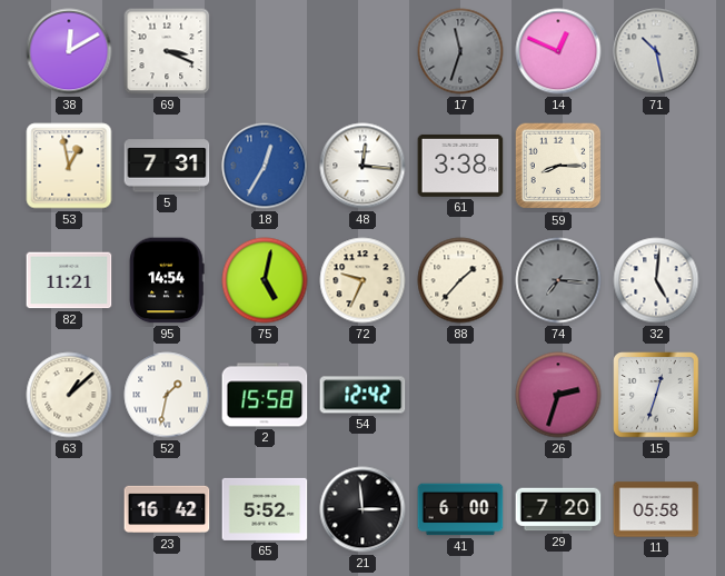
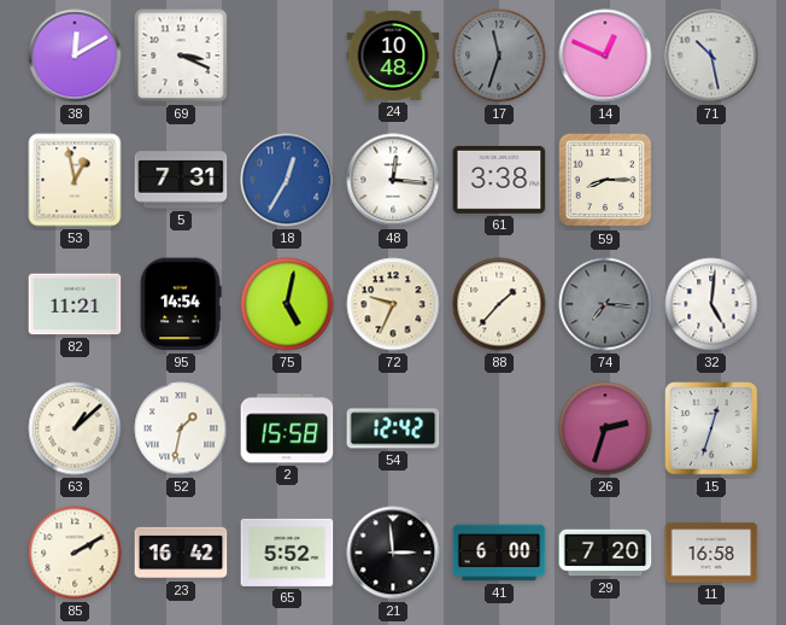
24: none -> 10:48 (393, 56)
85: none -> 2:10 (75, 553)
11: 05:58 -> 16:58 (711, 553)
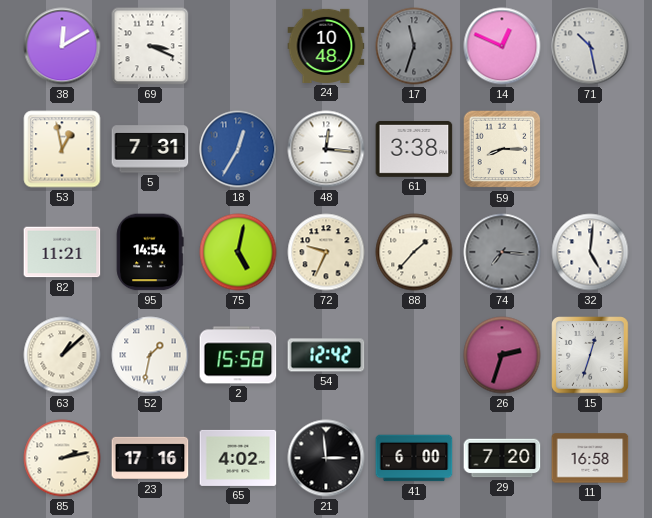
85: 2:10 -> 2:13 (62, 458)
23: 16:42 -> 17:16 (150, 458)
65: 5:52 -> 4:02 (238, 458)
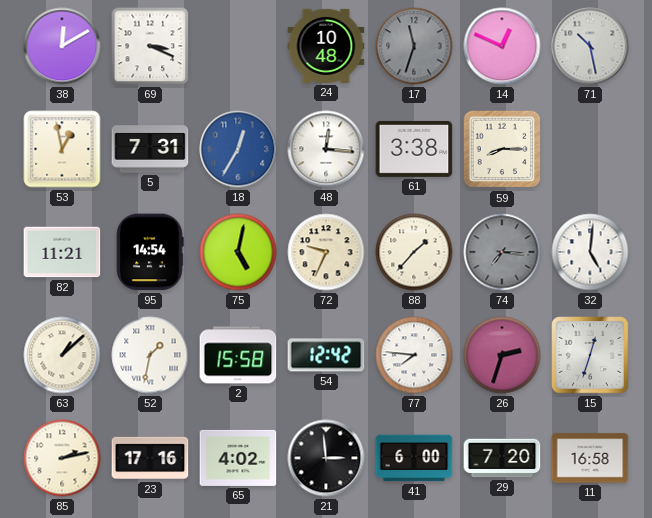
77: none -> 7:46 (414, 355)
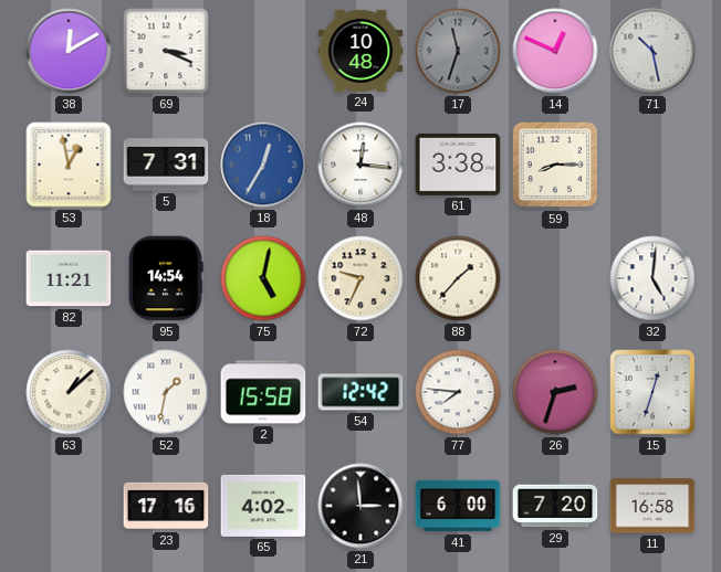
74: 7:16 -> none (502, 252)
85: 2:13 -> none (62, 458)
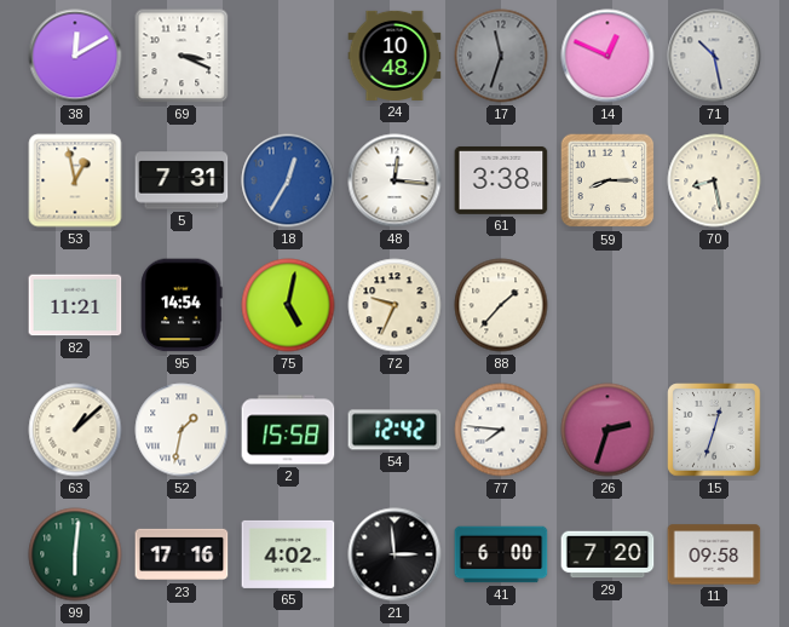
70: none -> 8:28 (714, 180)
32: 5:01 -> none (652, 278)
99: none -> 6:01 (75, 554)
11: 16:58 -> 09:58 (714, 554)
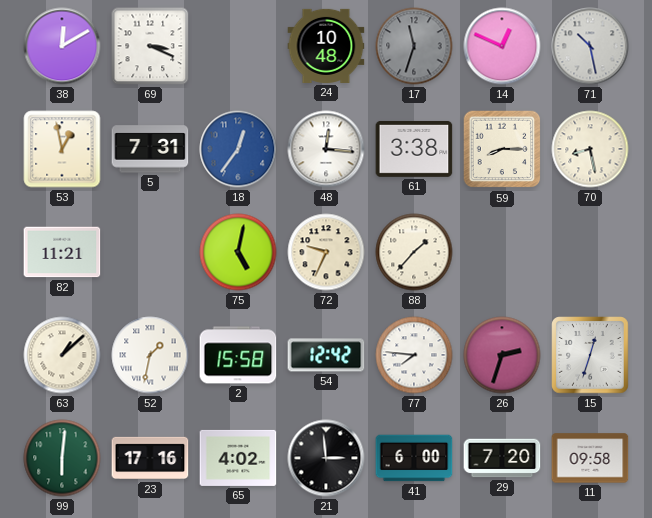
18: 12:35 -> 12:36 (238, 149)
95: 14:54 -> none (182, 305)
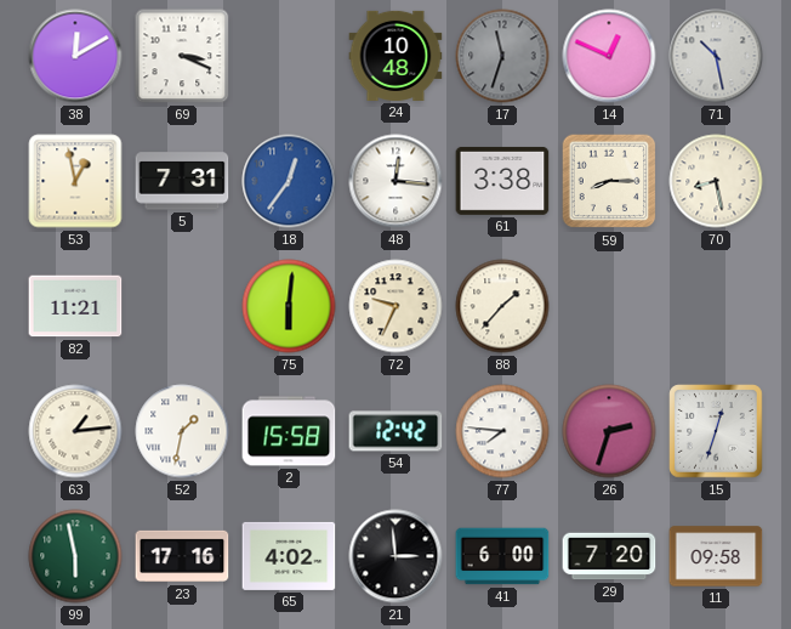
75: 5:02 -> 6:01 (289, 306)
63: 1:08 -> 1:14 (75, 431)
99: 6:01 -> 5:58 (75, 556)
